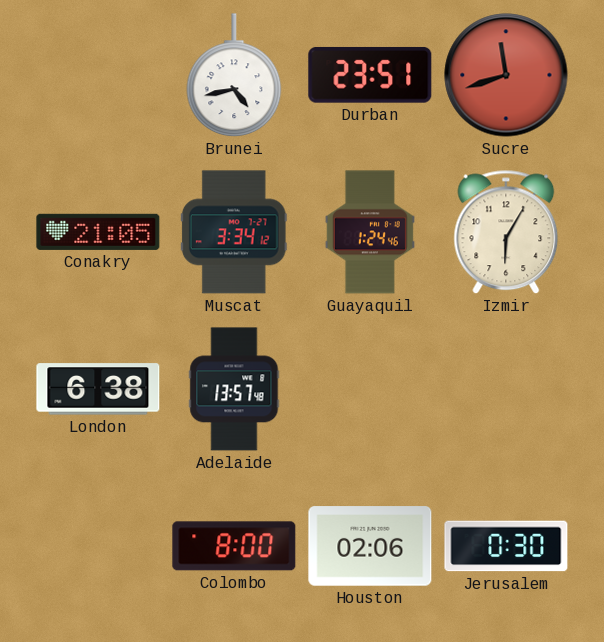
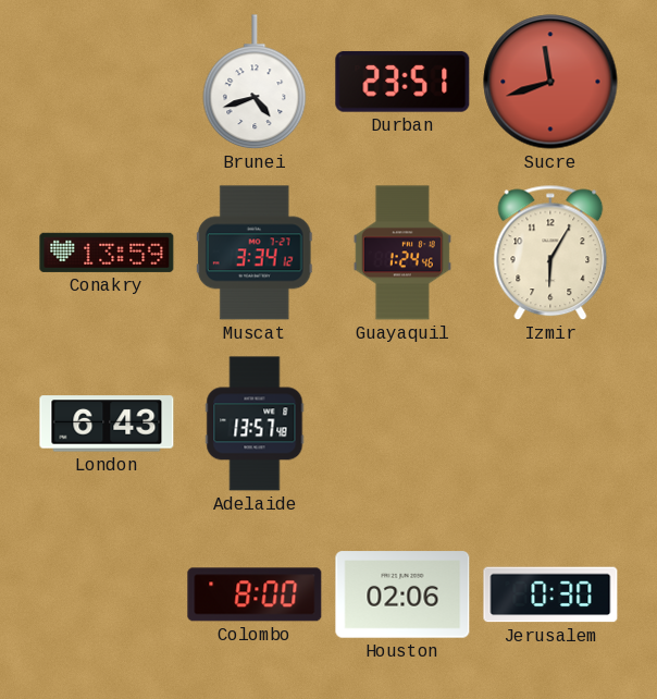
Brunei: 4:43 -> 4:42 (255, 83)
Conakry: 21:05 -> 13:59 (107, 253)
London: 6:38 -> 6:43 (107, 424)
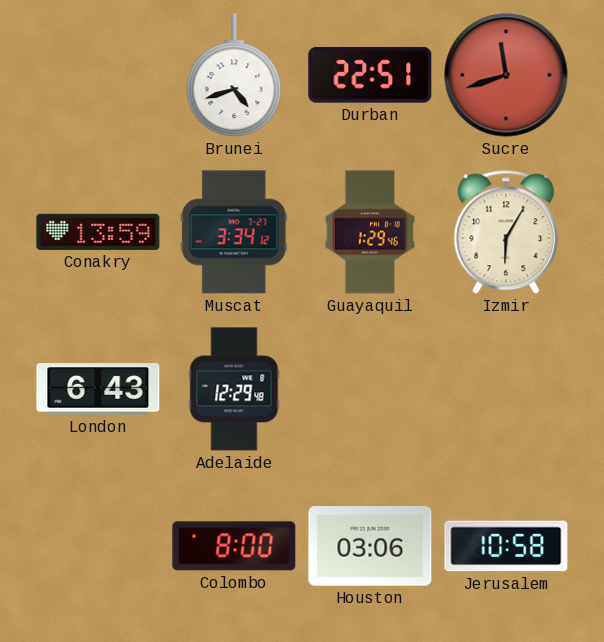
Durban: 23:51 -> 22:51 (370, 75)
Guayaquil: 1:24 -> 1:29 (370, 232)
Adelaide: 13:57 -> 12:29 (234, 389)
Houston: 02:06 -> 03:06 (370, 546)
Jerusalem: 0:30 -> 10:58 (506, 546)
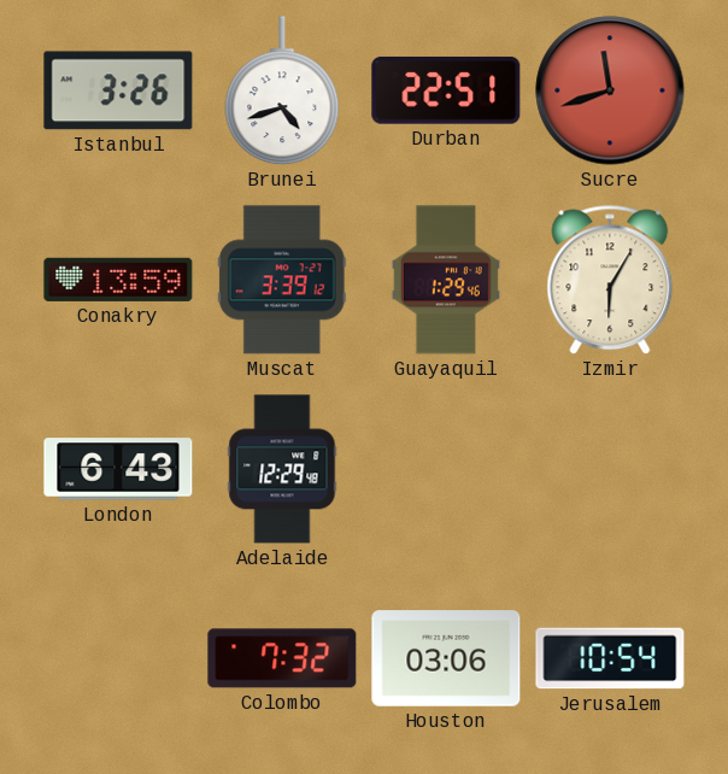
Istanbul: none -> 3:26 (118, 90)
Muscat: 3:34 -> 3:39 (282, 280)
Colombo: 8:00 -> 7:32 (282, 658)
Jerusalem: 10:58 -> 10:54 (610, 658)
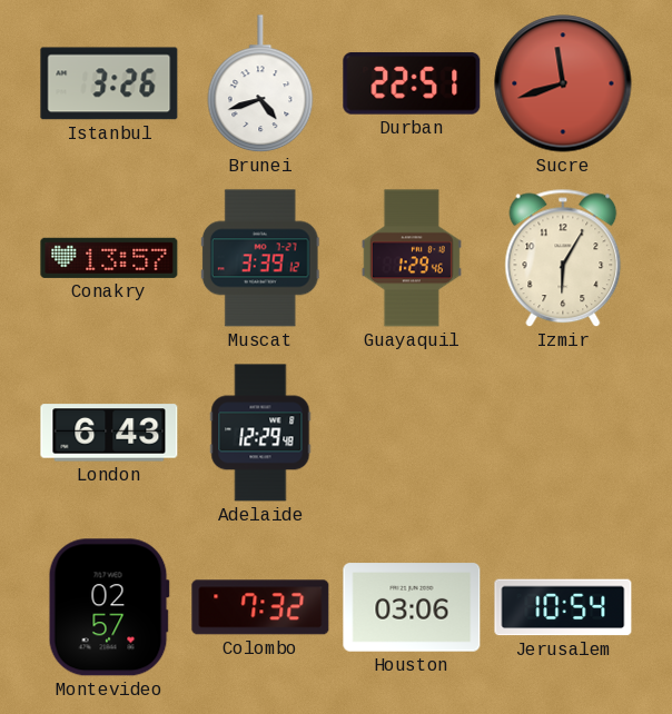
Conakry: 13:59 -> 13:57 (109, 258)
Montevideo: none -> 02:57 (109, 607)
